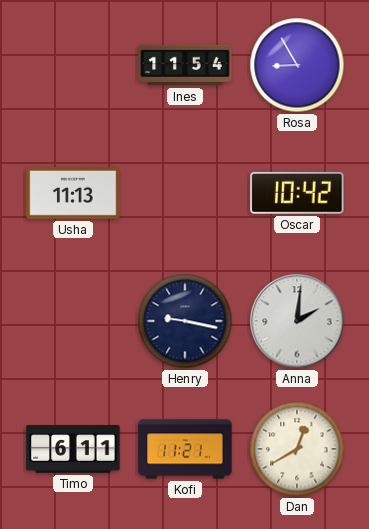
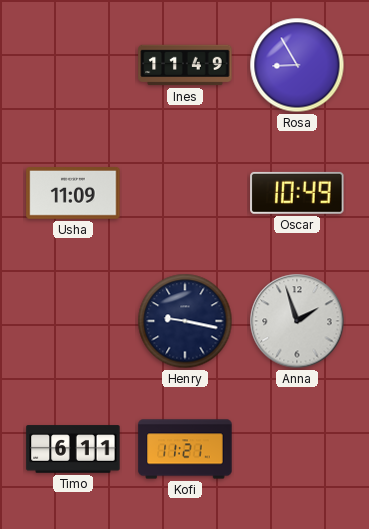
Ines: 11:54 -> 11:49 (185, 65)
Usha: 11:13 -> 11:09 (73, 194)
Oscar: 10:42 -> 10:49 (297, 193)
Anna: 2:01 -> 1:57 (297, 321)
Dan: 12:40 -> none (297, 449)
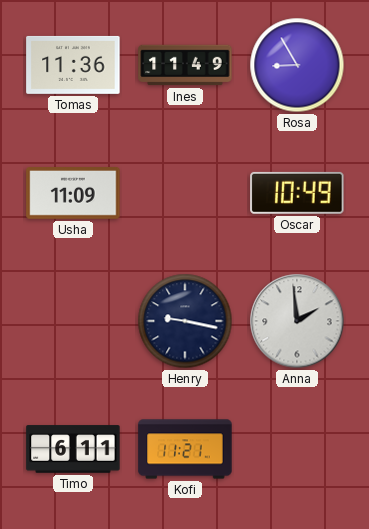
Tomas: none -> 11:36 (73, 65)
Anna: 1:57 -> 1:59 (297, 321)
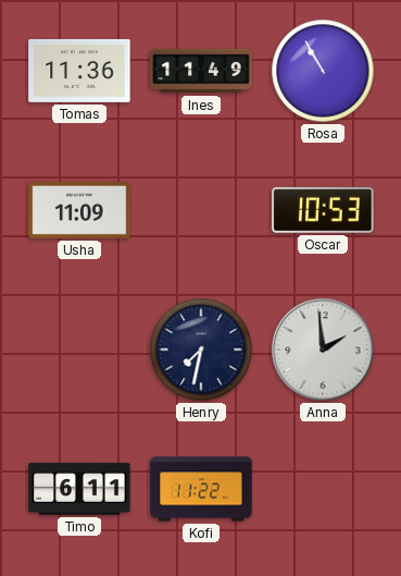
Rosa: 8:55 -> 10:55 (323, 71)
Oscar: 10:49 -> 10:53 (323, 210)
Henry: 9:17 -> 7:32 (201, 350)
Kofi: 11:21 -> 11:22 (201, 489)
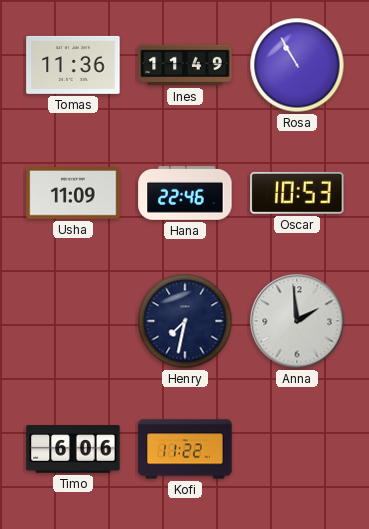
Hana: none -> 22:46 (185, 194)
Timo: 6:11 -> 6:06 (73, 449)
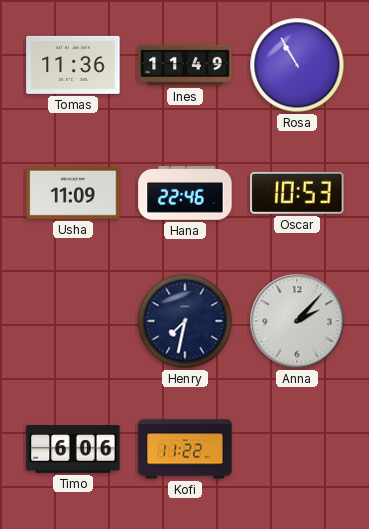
Anna: 1:59 -> 2:07 (297, 321)
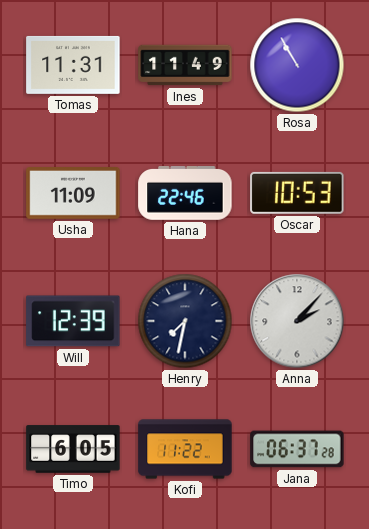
Tomas: 11:36 -> 11:31 (73, 65)
Will: none -> 12:39 (73, 321)
Timo: 6:06 -> 6:05 (73, 449)
Jana: none -> 06:37 (297, 449)
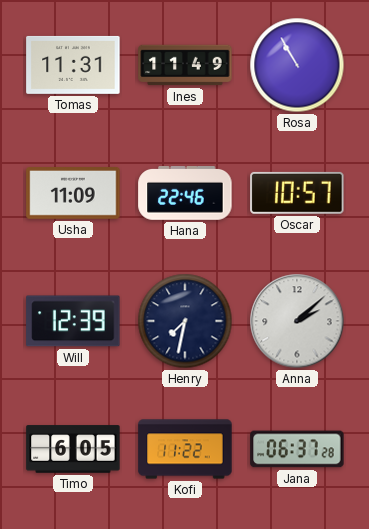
Oscar: 10:53 -> 10:57 (297, 193)
Anna: 2:07 -> 2:08 (297, 321)
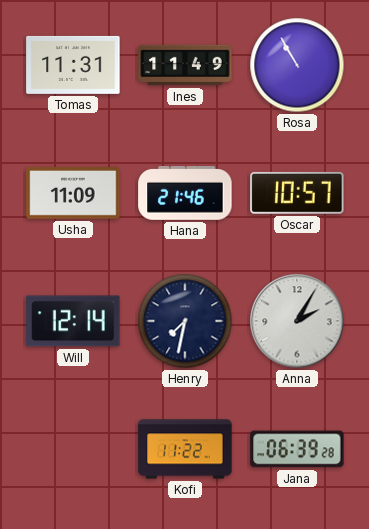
Hana: 22:46 -> 21:46 (185, 194)
Will: 12:39 -> 12:14 (73, 321)
Anna: 2:08 -> 2:05 (297, 321)
Timo: 6:05 -> none (73, 449)
Jana: 06:37 -> 06:39 (297, 449)
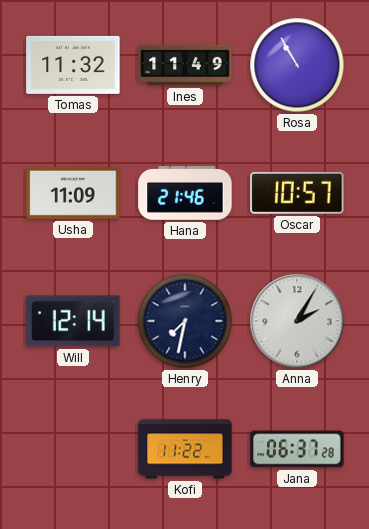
Tomas: 11:31 -> 11:32 (73, 65)
Jana: 06:39 -> 06:37 (297, 449)
